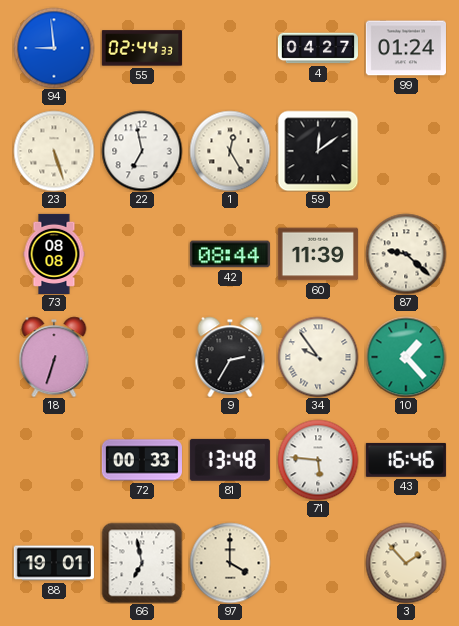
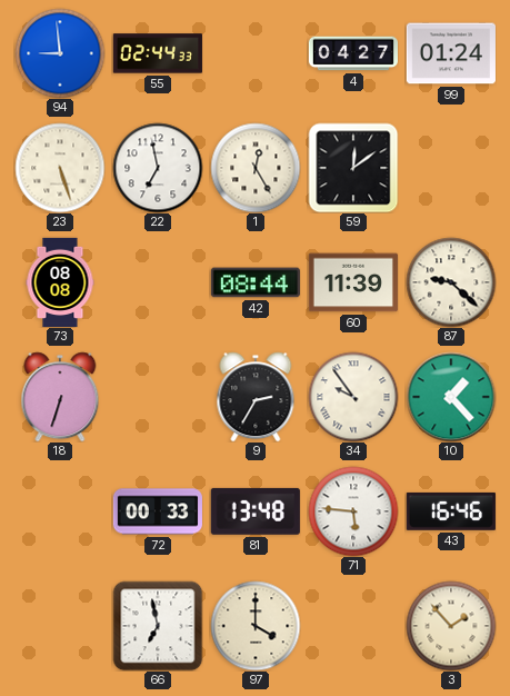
88: 19:01 -> none (54, 563)
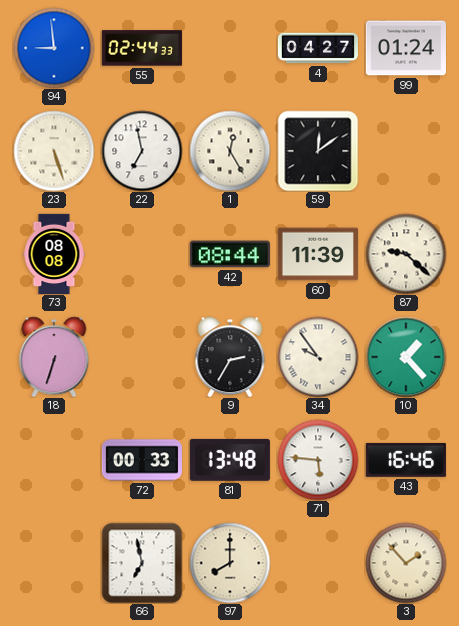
97: 4:00 -> 8:00 (230, 563)
